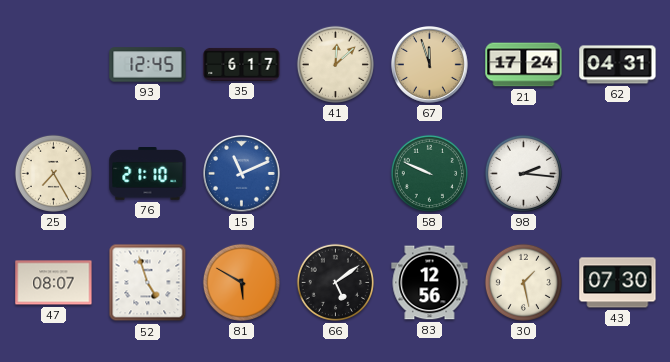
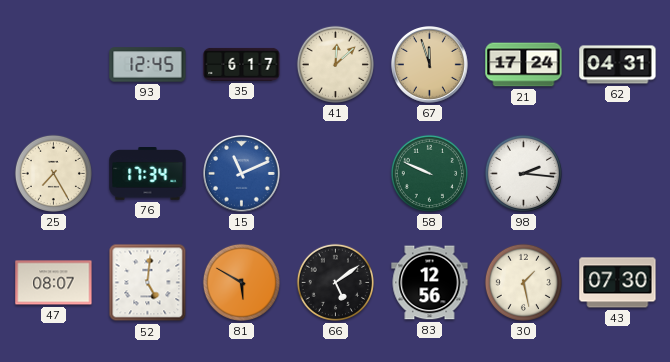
76: 21:10 -> 17:34 (148, 174)
52: 4:57 -> 5:01 (148, 283)
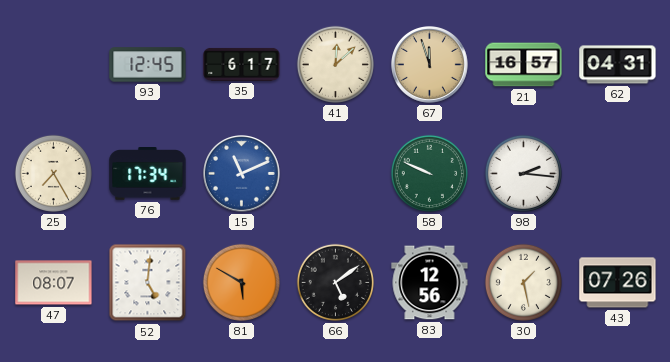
21: 17:24 -> 16:57 (524, 65)
43: 07:30 -> 07:26 (618, 283)
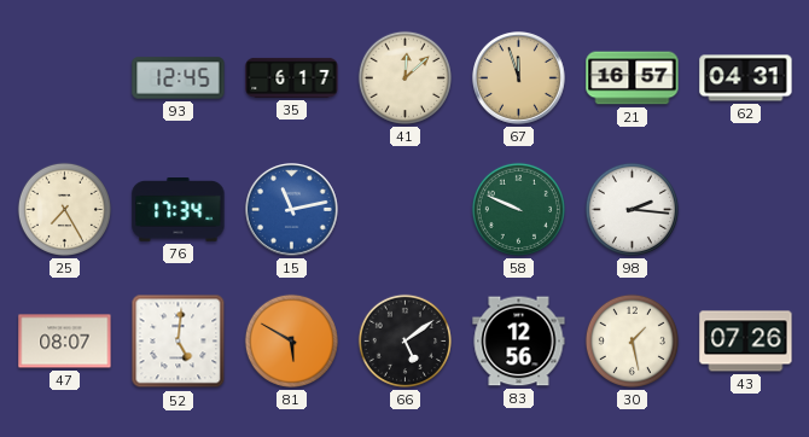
15: 11:11 -> 11:13 (292, 210)
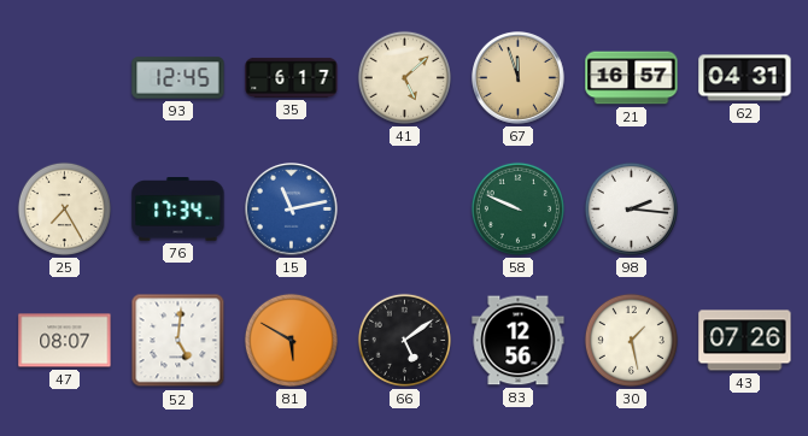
41: 12:08 -> 5:08 (404, 77)
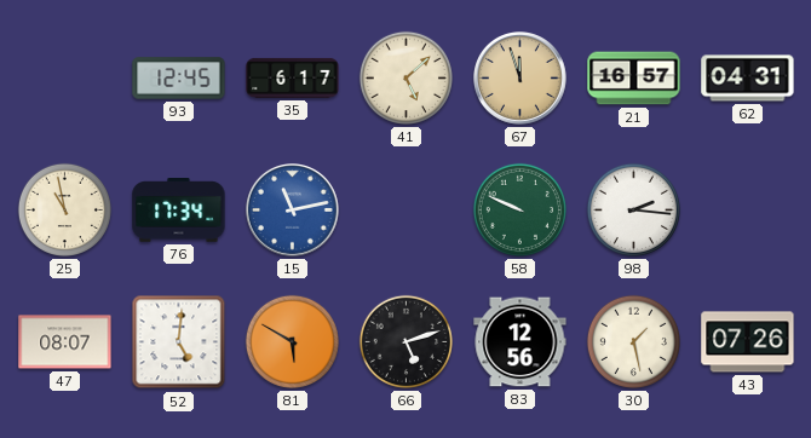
25: 7:25 -> 10:58 (64, 209)
66: 5:09 -> 5:12 (405, 341)
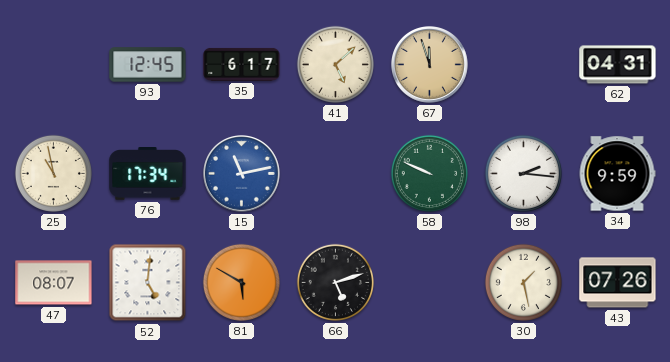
21: 16:57 -> none (634, 79)
34: none -> 9:59 (617, 174)
83: 12:56 -> none (520, 342)
